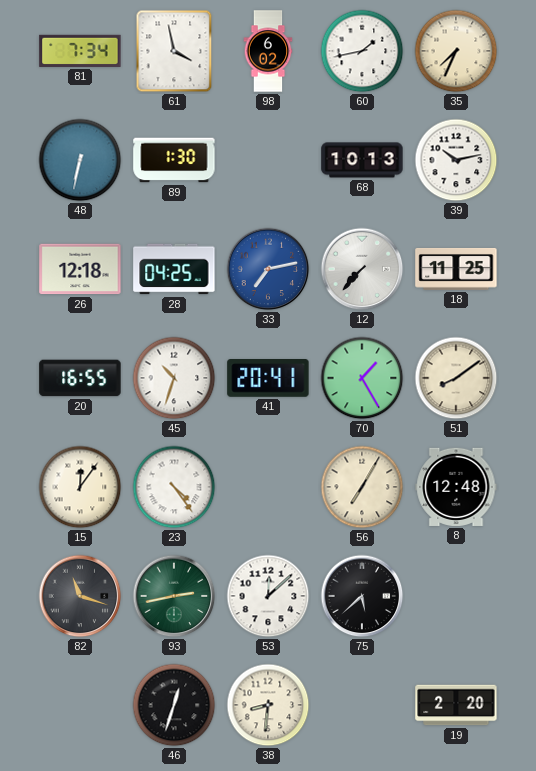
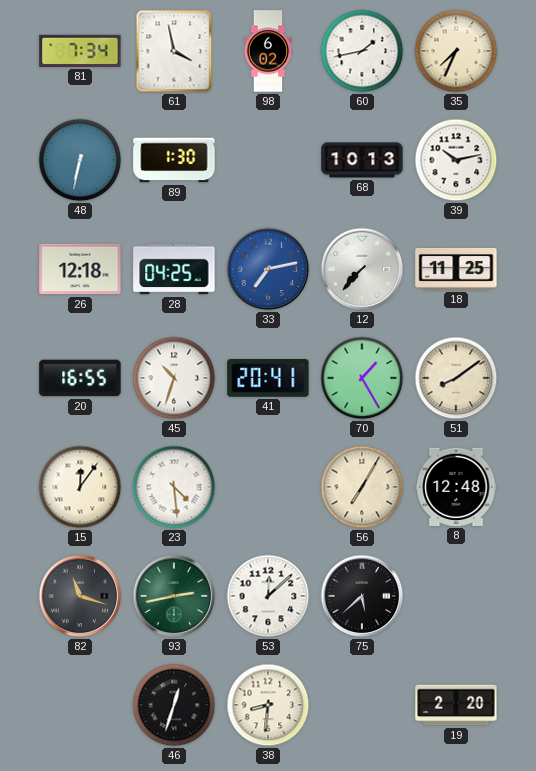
23: 4:24 -> 4:29 (174, 487)
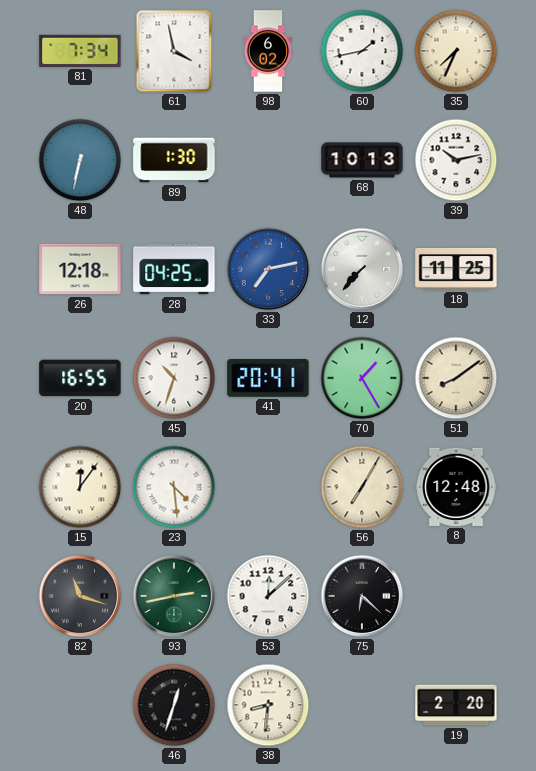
75: 5:38 -> 6:22 (362, 596)
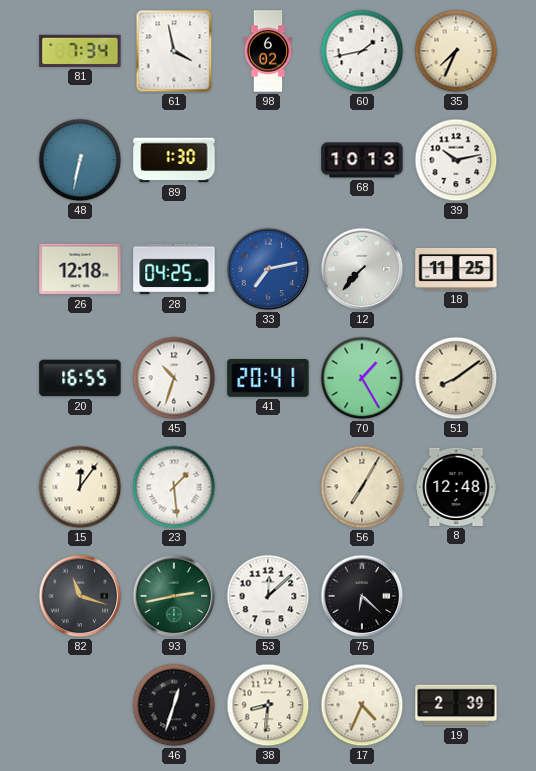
23: 4:29 -> 1:29 (174, 487)
17: none -> 4:34 (362, 705)
19: 2:20 -> 2:39 (456, 705)
